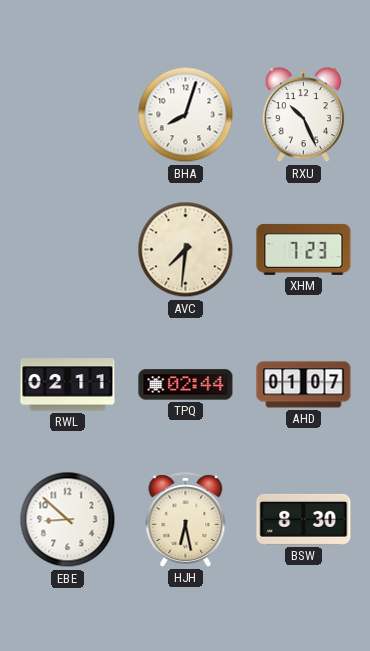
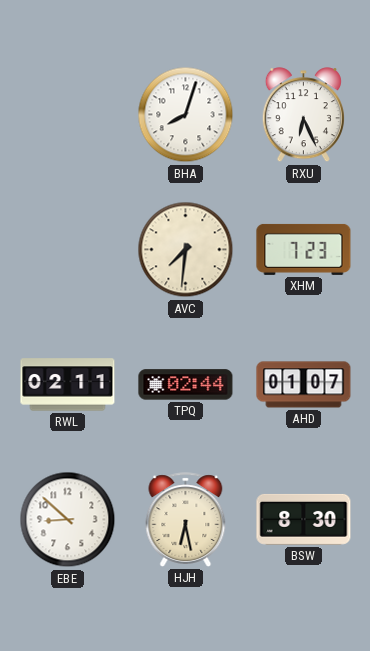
RXU: 10:26 -> 6:26 (303, 115)
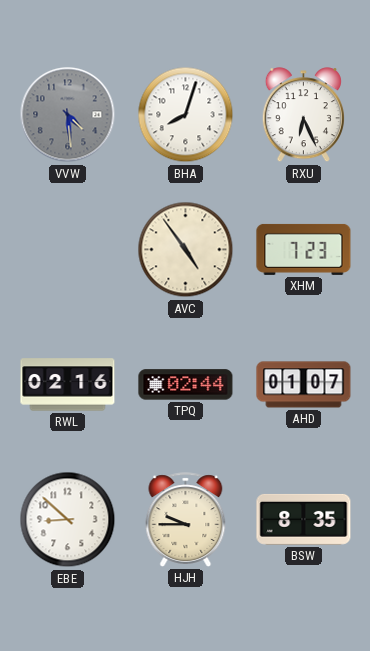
VVW: none -> 4:29 (68, 115)
AVC: 7:31 -> 4:54 (186, 250)
RWL: 02:11 -> 02:16 (68, 385)
HJH: 6:28 -> 9:45 (186, 520)
BSW: 8:30 -> 8:35 (304, 519)
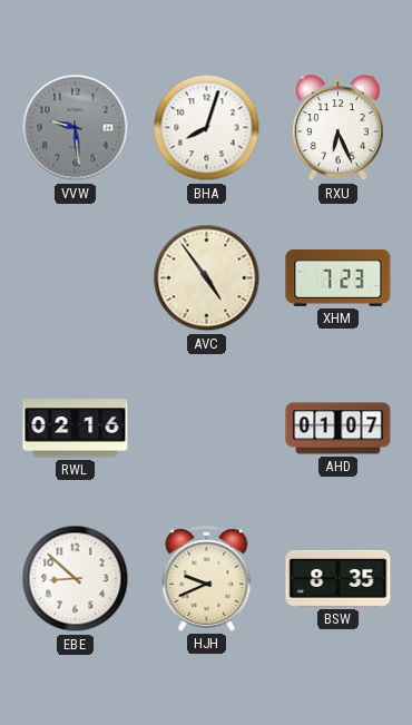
VVW: 4:29 -> 9:29 (76, 128)
TPQ: 02:44 -> none (186, 385)
HJH: 9:45 -> 9:41 (207, 579)
